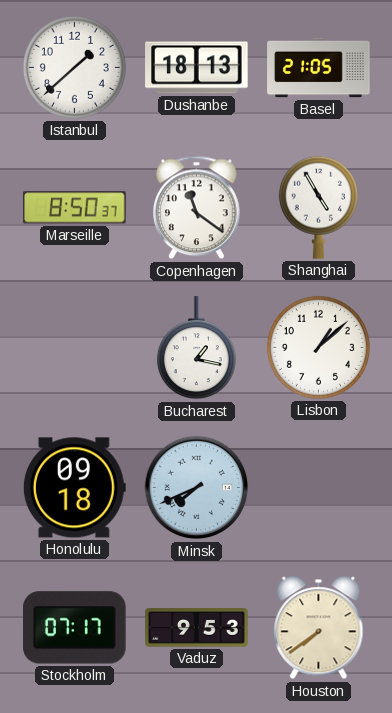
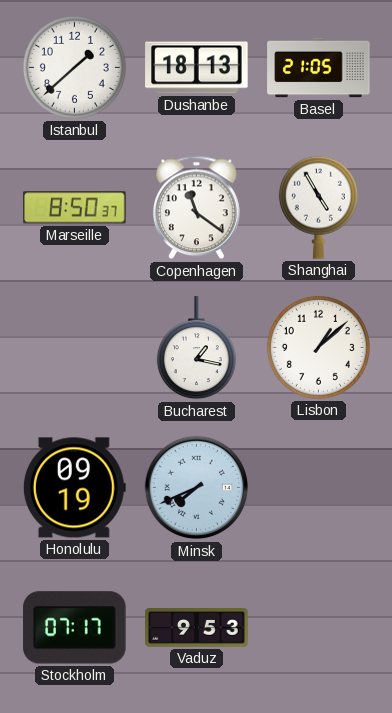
Honolulu: 09:18 -> 09:19 (74, 488)
Houston: 7:39 -> none (319, 628)
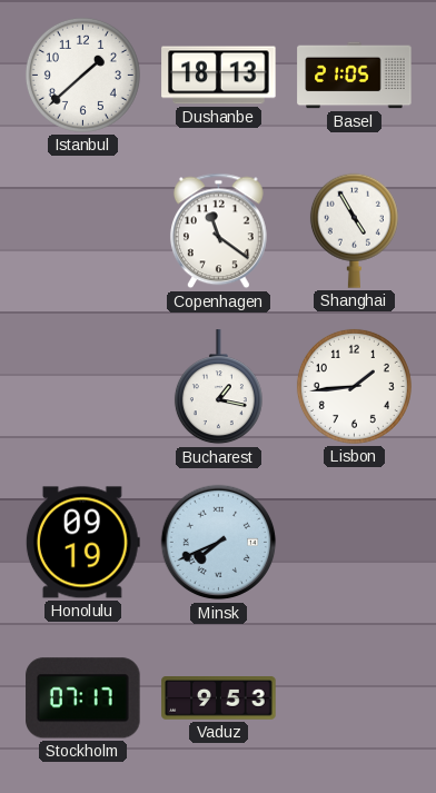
Marseille: 8:50 -> none (75, 208)
Lisbon: 1:08 -> 1:44 (354, 386)
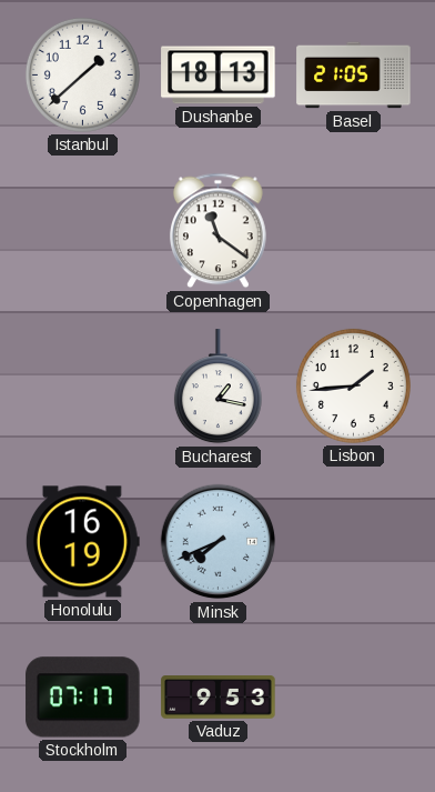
Shanghai: 4:55 -> none (354, 230)
Honolulu: 09:19 -> 16:19 (82, 542)
